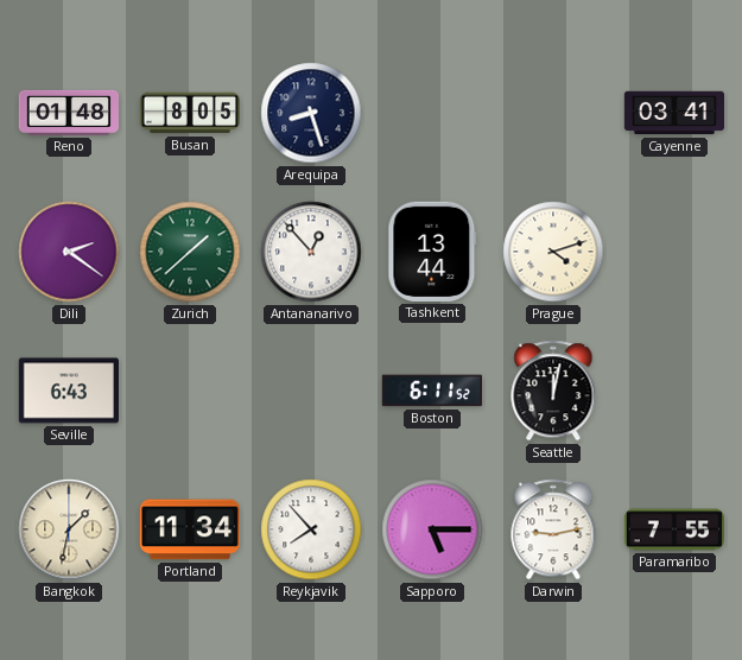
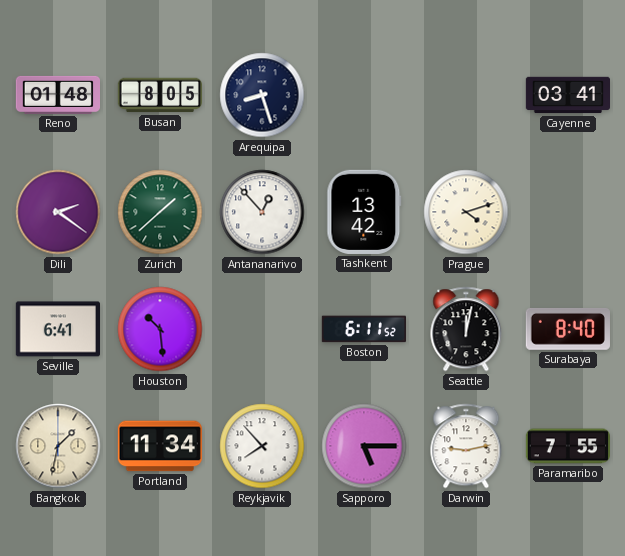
Tashkent: 13:44 -> 13:42 (364, 212)
Seville: 6:43 -> 6:41 (57, 329)
Houston: none -> 10:29 (160, 329)
Surabaya: none -> 8:40 (568, 329)
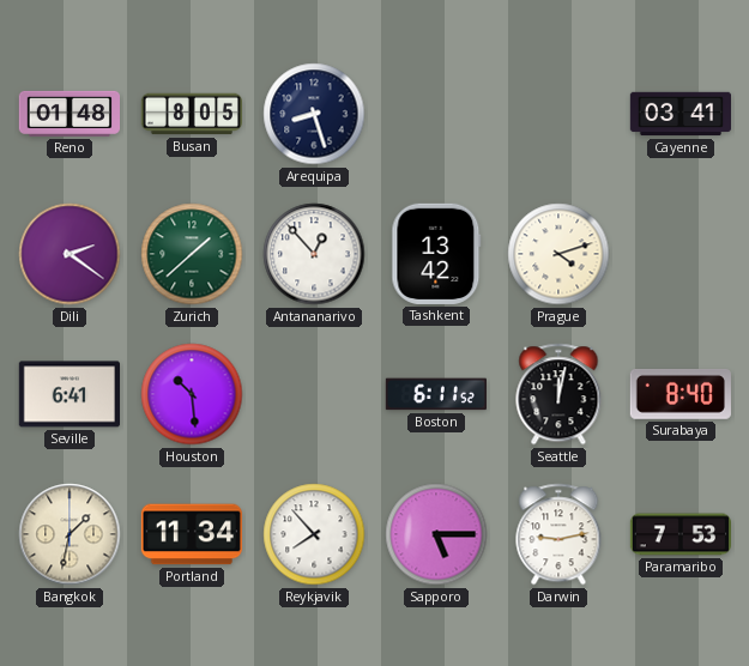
Paramaribo: 7:55 -> 7:53 (679, 534)
